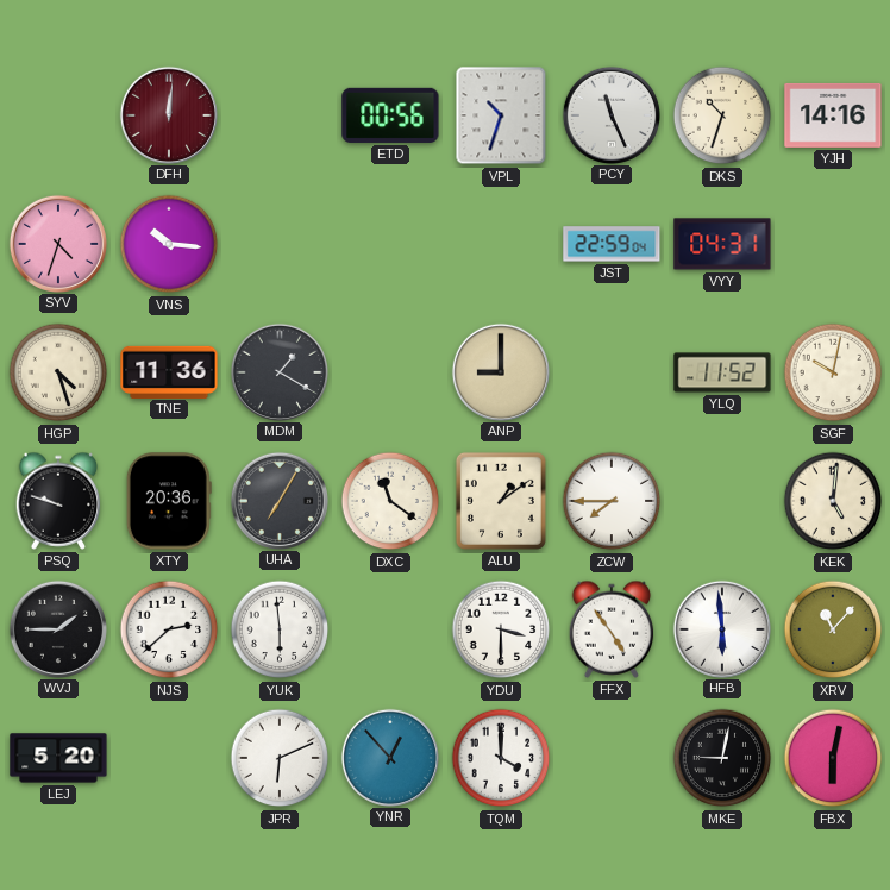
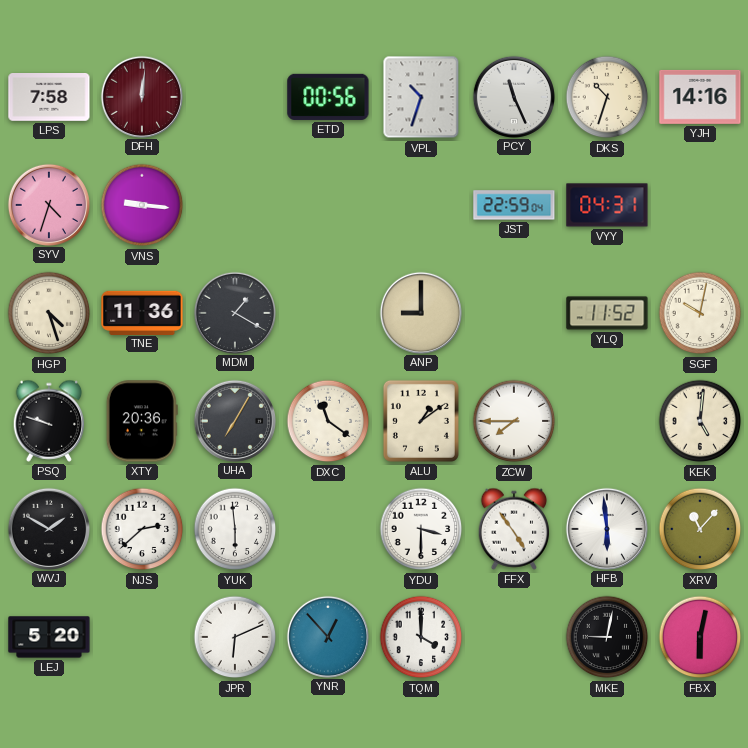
LPS: none -> 7:58 (49, 98)
VNS: 10:16 -> 9:16 (142, 205)
WVJ: 1:45 -> 1:50 (49, 528)
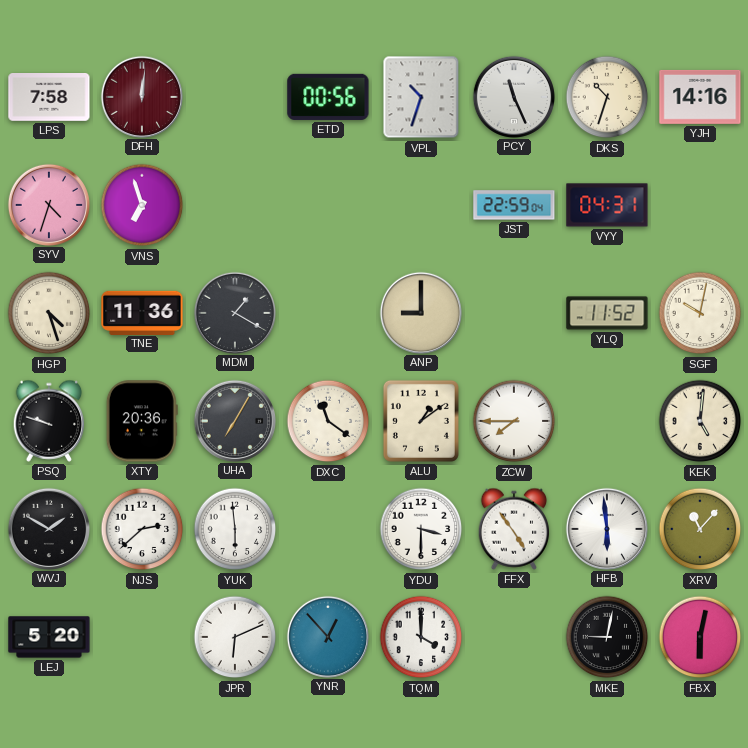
VNS: 9:16 -> 6:57 (142, 205)
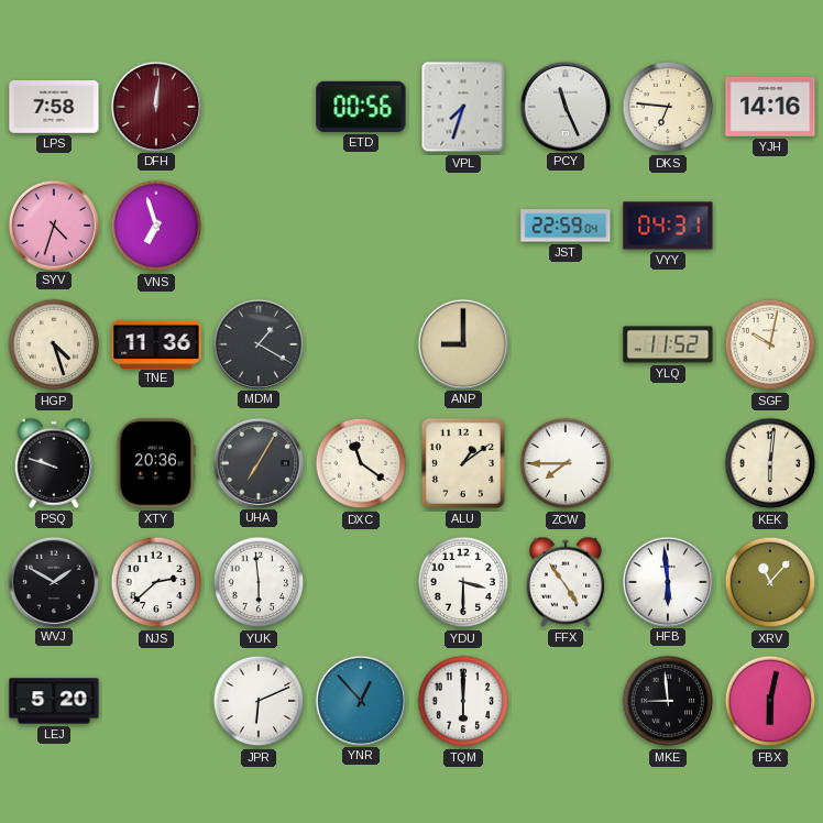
VPL: 10:33 -> 7:33 (463, 107)
DKS: 10:33 -> 6:46 (668, 107)
KEK: 5:01 -> 6:01 (770, 463)
TQM: 4:00 -> 6:00 (463, 701)
MKE: 9:02 -> 8:59 (668, 701)
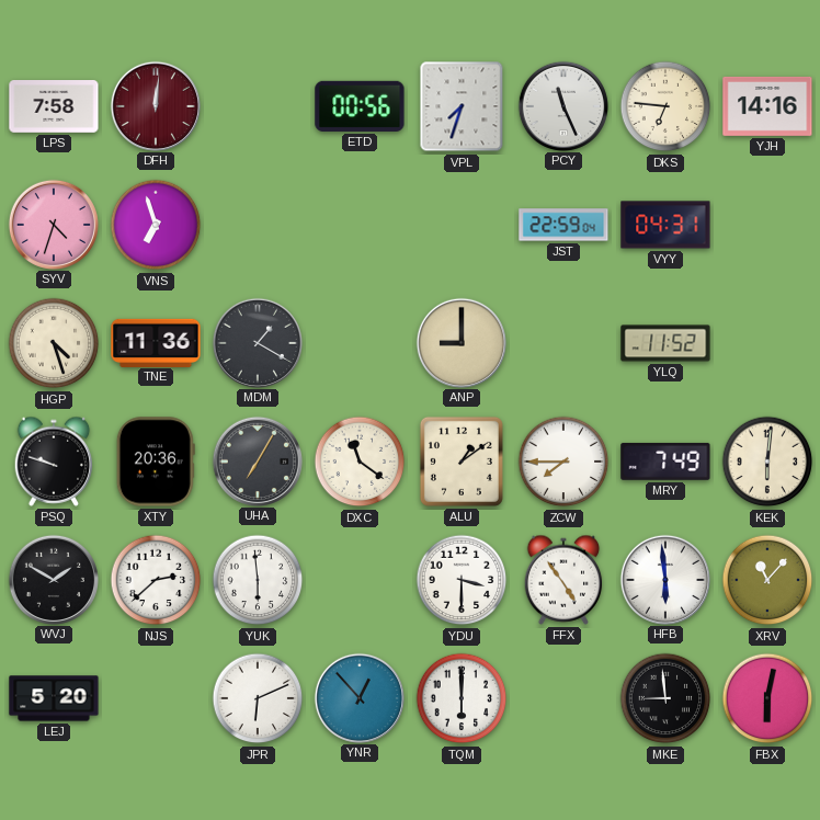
SGF: 10:02 -> none (770, 344)
MRY: none -> 7:49 (665, 462)
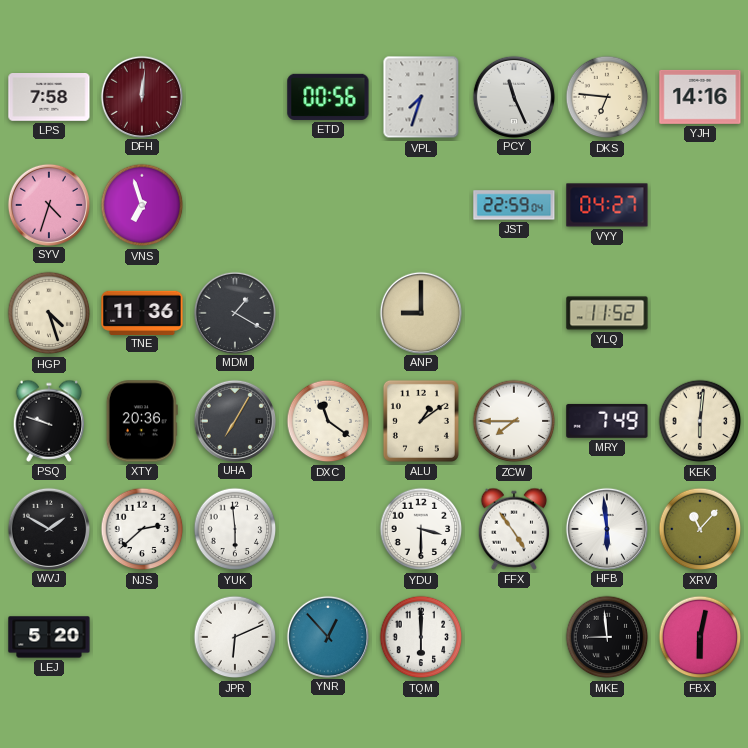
VYY: 04:31 -> 04:27 (607, 205)
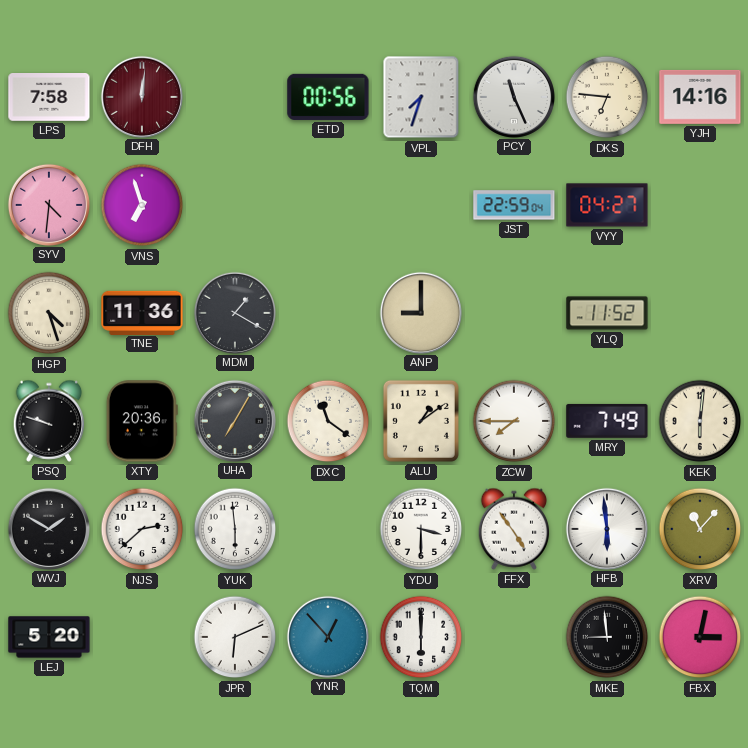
SYV: 4:33 -> 4:31 (49, 204)
FBX: 6:02 -> 3:02 (700, 637)
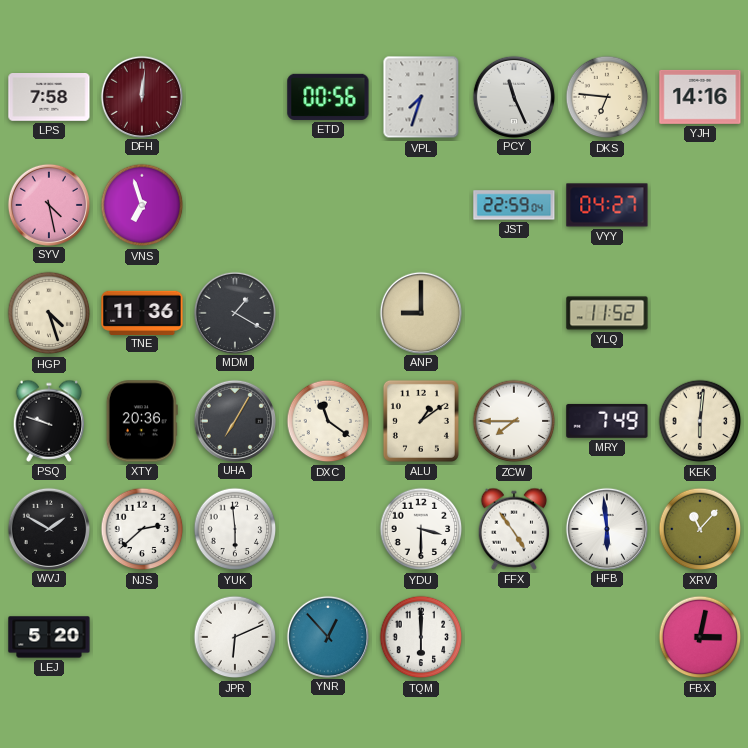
SYV: 4:31 -> 4:28 (49, 204)
MKE: 8:59 -> none (607, 637)
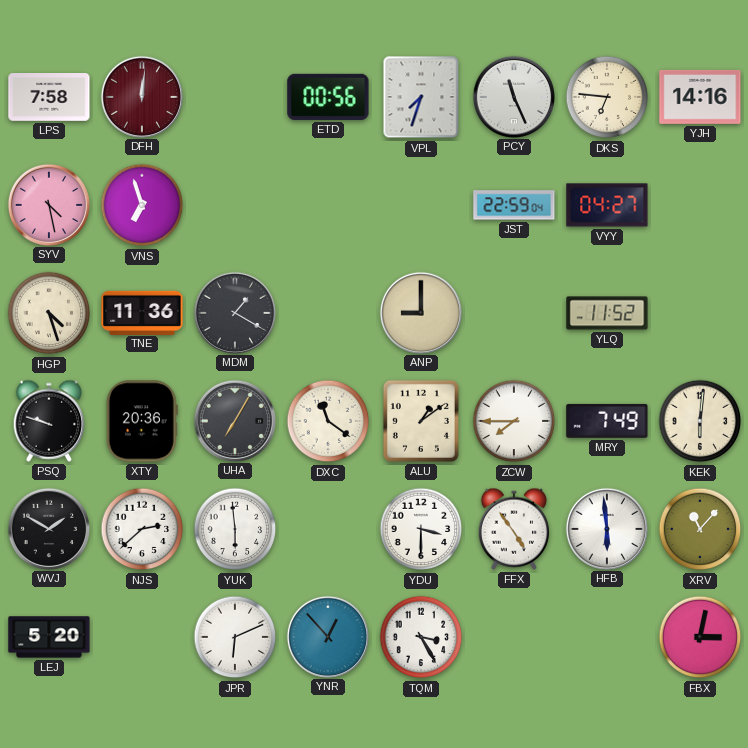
TQM: 6:00 -> 3:25 (421, 637)
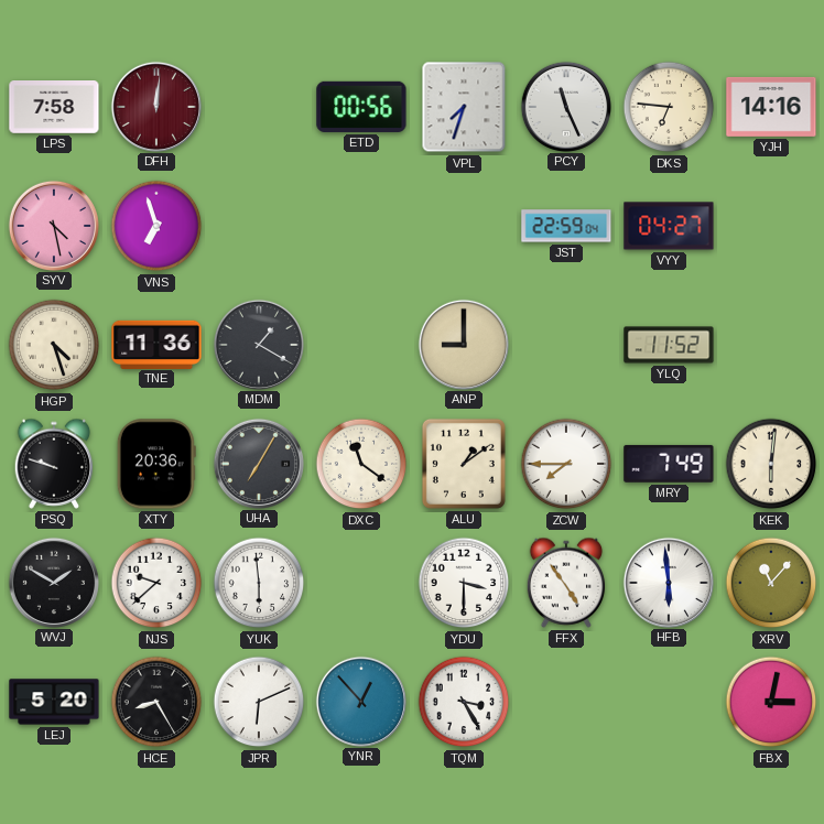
NJS: 2:38 -> 9:38 (156, 583)
HCE: none -> 8:25 (156, 702)
